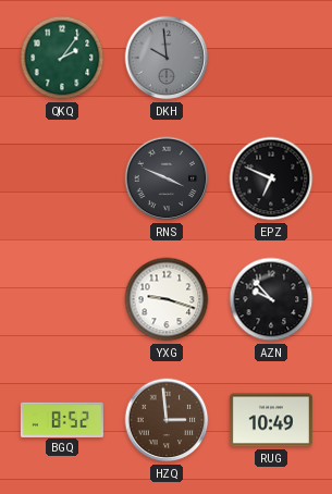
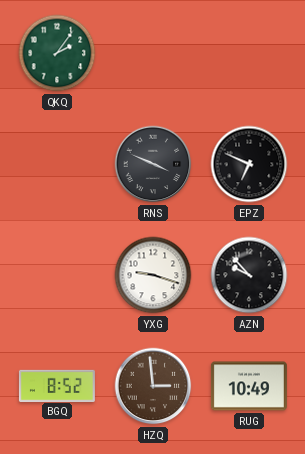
DKH: 9:59 -> none (167, 58)
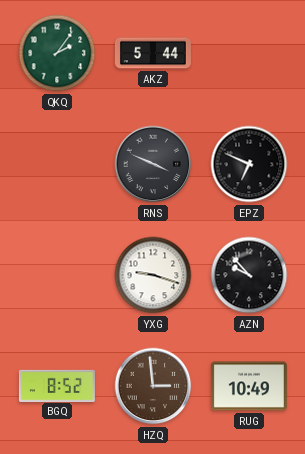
AKZ: none -> 5:44 (153, 53)
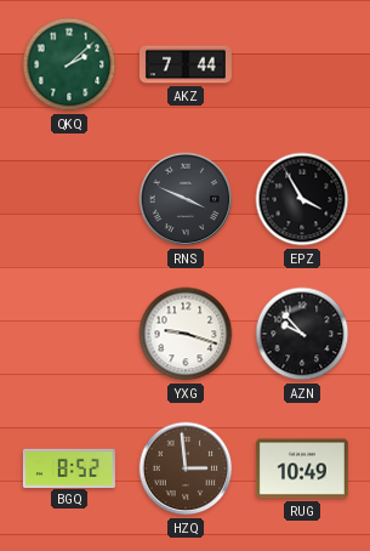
QKQ: 2:06 -> 2:08 (69, 64)
AKZ: 5:44 -> 7:44 (186, 64)
EPZ: 6:49 -> 3:55 (302, 199)
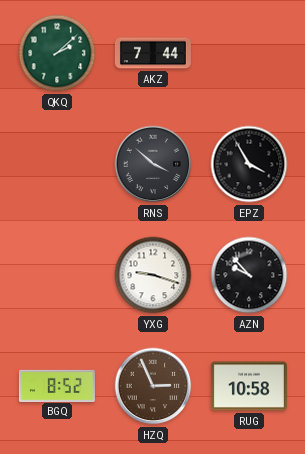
RNS: 3:49 -> 3:52 (153, 164)
HZQ: 2:59 -> 2:56 (153, 386)
RUG: 10:49 -> 10:58 (249, 386)
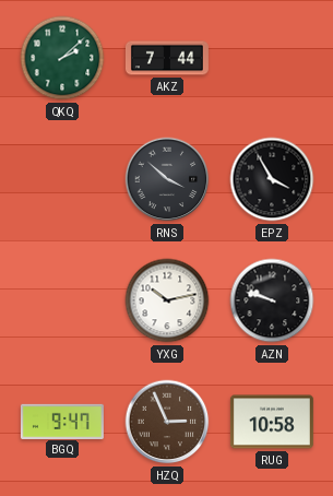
YXG: 9:18 -> 10:13 (167, 300)
AZN: 9:53 -> 9:48 (272, 300)
BGQ: 8:52 -> 9:47 (62, 421)
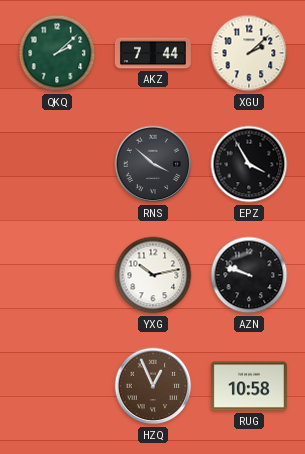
XGU: none -> 2:08 (249, 53)
BGQ: 9:47 -> none (62, 421)
HZQ: 2:56 -> 12:56 (153, 386)
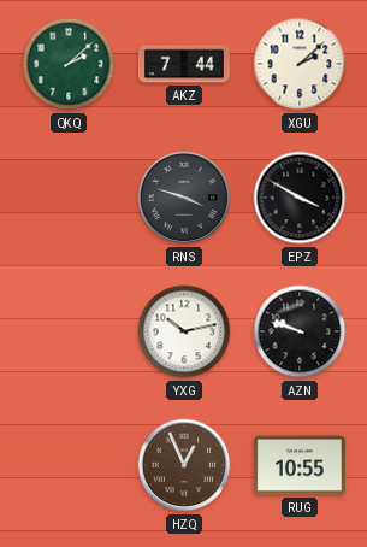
RNS: 3:52 -> 3:48 (184, 198)
EPZ: 3:55 -> 3:50 (300, 198)
RUG: 10:58 -> 10:55 (300, 465)
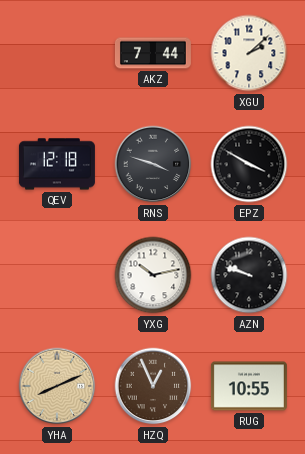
QKQ: 2:08 -> none (69, 64)
QEV: none -> 12:18 (57, 164)
YHA: none -> 8:11 (57, 386)
